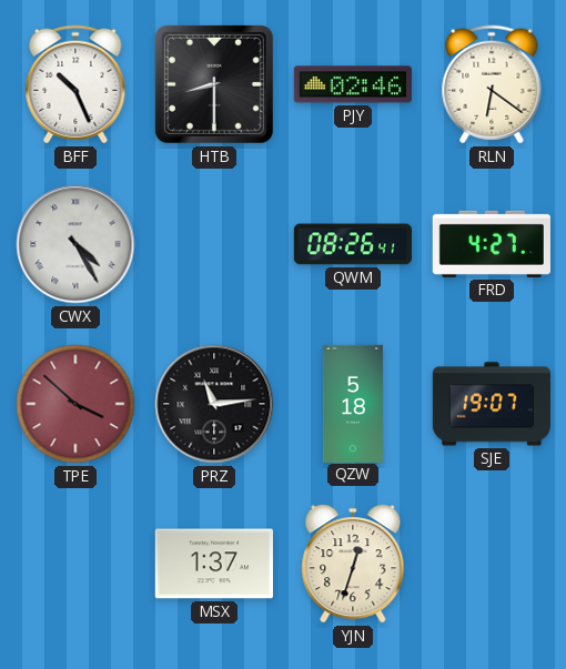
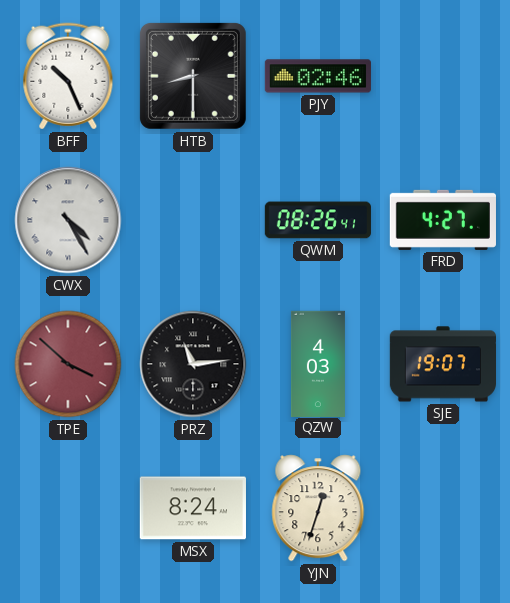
RLN: 6:21 -> none (492, 84)
QZW: 5:18 -> 4:03 (318, 363)
MSX: 1:37 -> 8:24 (193, 508)
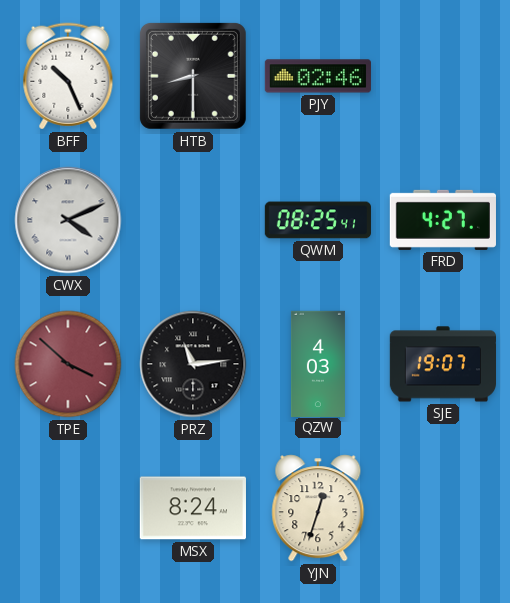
CWX: 4:25 -> 4:11 (68, 220)
QWM: 08:26 -> 08:25 (317, 220)
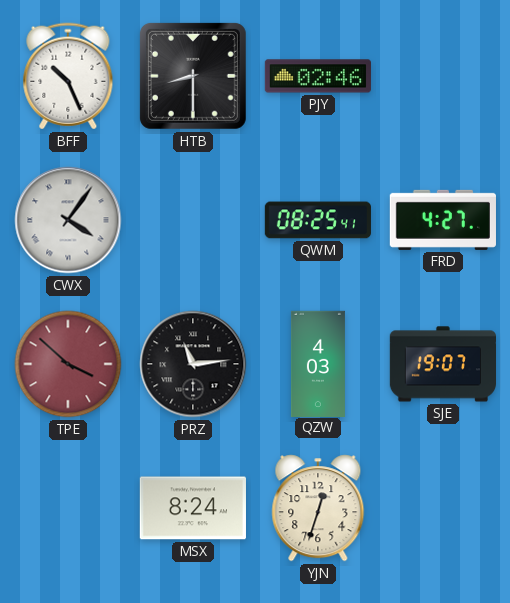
CWX: 4:11 -> 4:06 (68, 220)
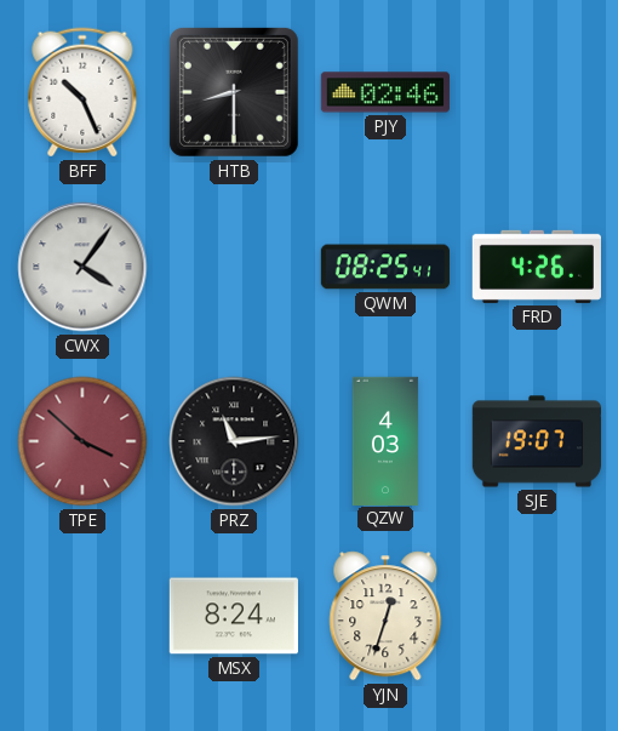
FRD: 4:27 -> 4:26 (537, 267)
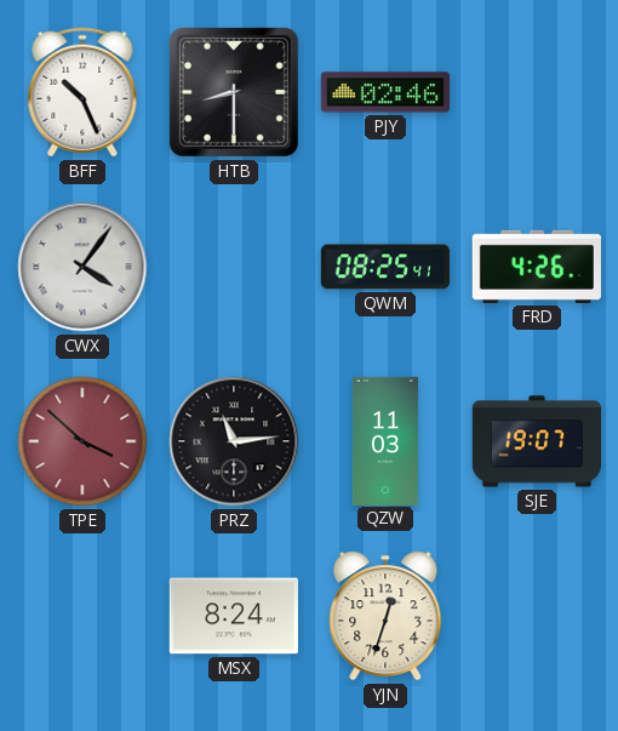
QZW: 4:03 -> 11:03 (385, 440)
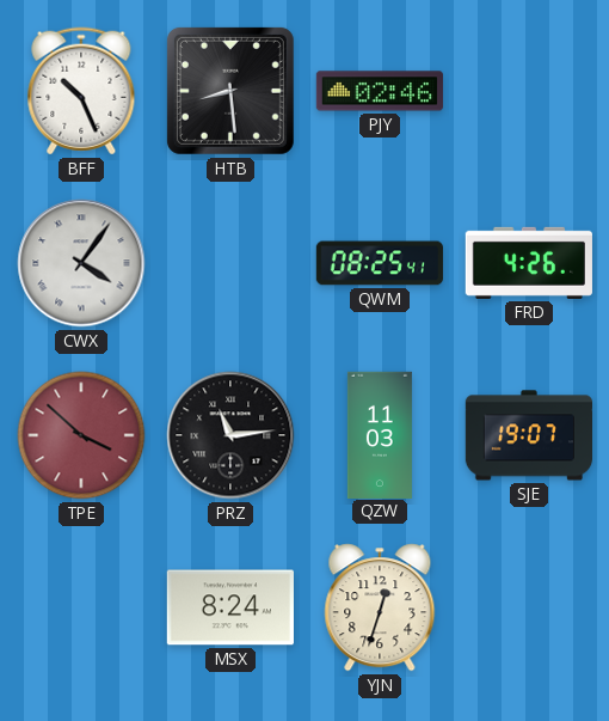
HTB: 8:30 -> 8:29 (230, 91)
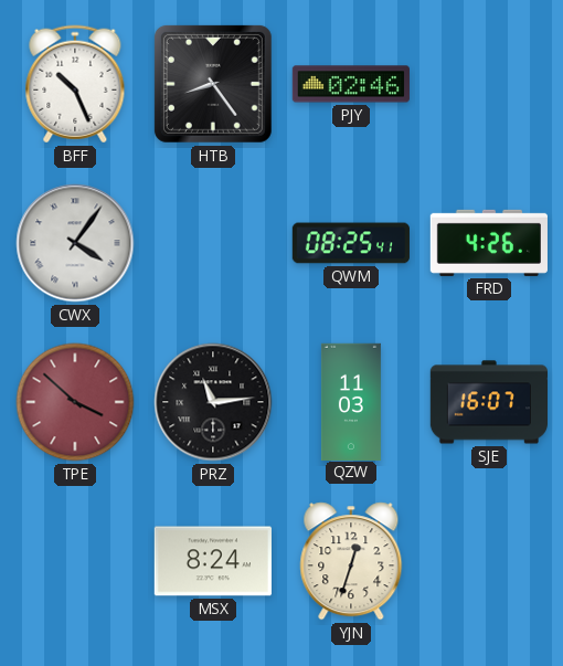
HTB: 8:29 -> 8:24 (213, 84)
SJE: 19:07 -> 16:07 (488, 402)
